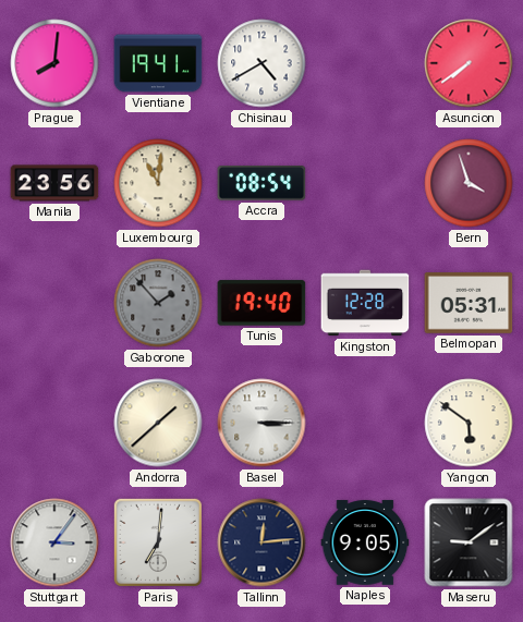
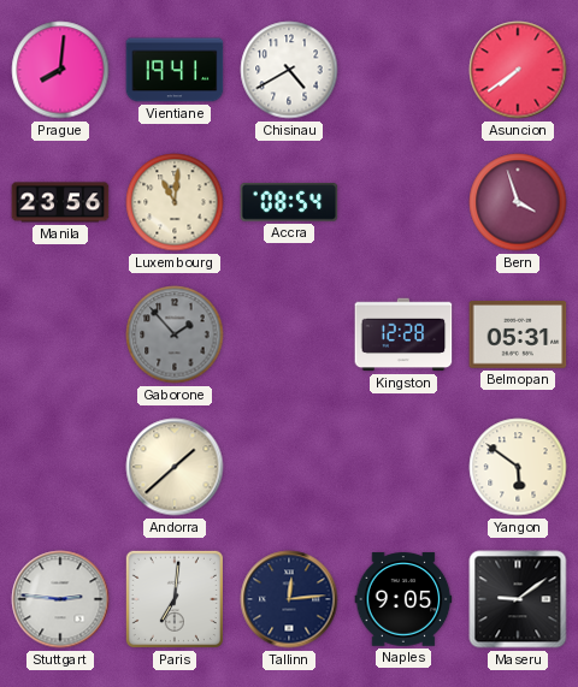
Tunis: 19:40 -> none (261, 303)
Basel: 3:15 -> none (261, 423)
Stuttgart: 3:06 -> 2:46 (60, 599)
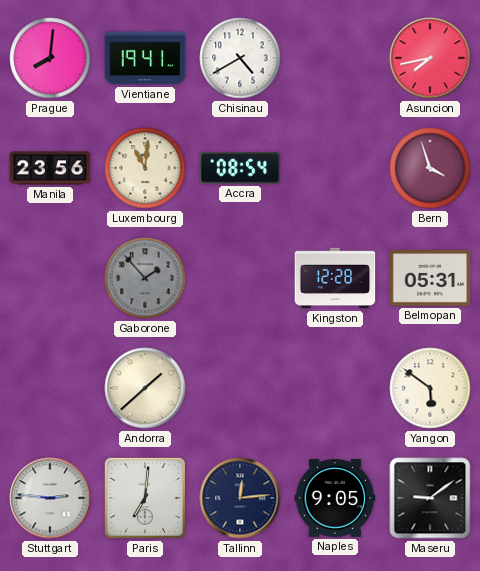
Asuncion: 7:39 -> 7:43 (430, 58)
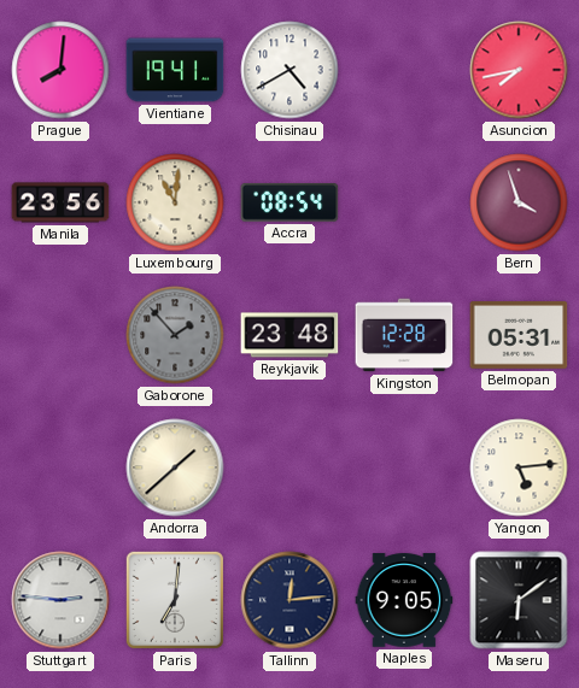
Reykjavik: none -> 23:48 (289, 335)
Yangon: 5:51 -> 5:14 (519, 468)
Maseru: 9:09 -> 6:09 (519, 600)
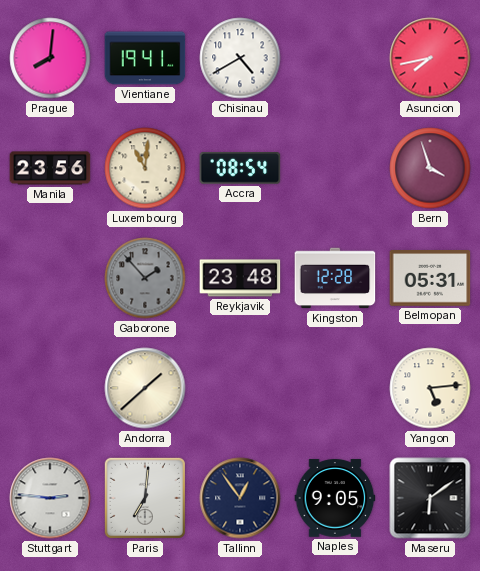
Tallinn: 12:14 -> 12:54 (240, 498)
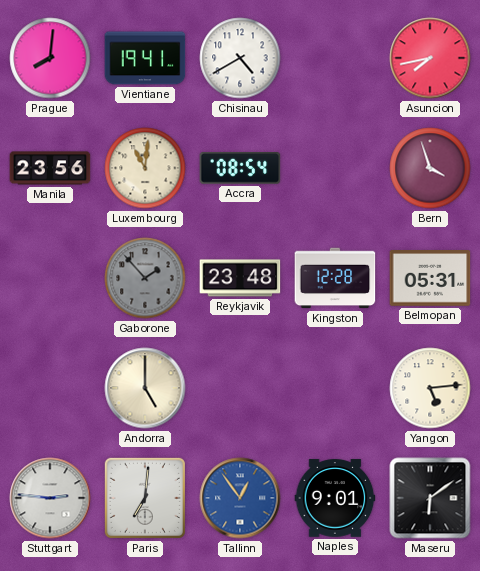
Andorra: 1:38 -> 5:00 (145, 388)
Tallinn dial: navy -> blue (240, 498)
Naples: 9:05 -> 9:01 (335, 498)
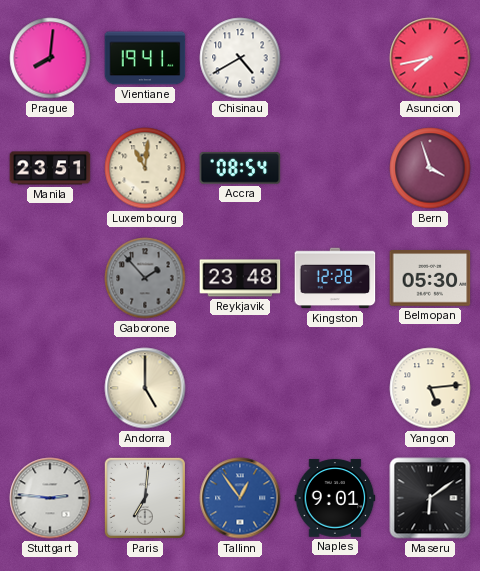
Manila: 23:56 -> 23:51 (50, 168)
Belmopan: 05:31 -> 05:30 (430, 279)
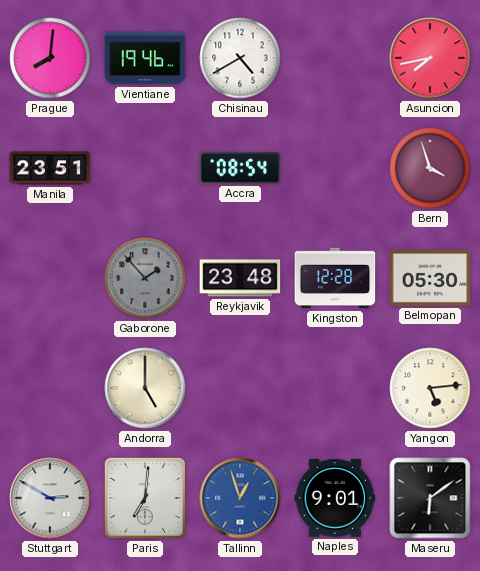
Vientiane: 19:41 -> 19:46 (145, 58)
Luxembourg: 11:01 -> none (145, 168)
Stuttgart: 2:46 -> 2:50 (50, 498)
Tallinn: 12:54 -> 12:57 (240, 498)
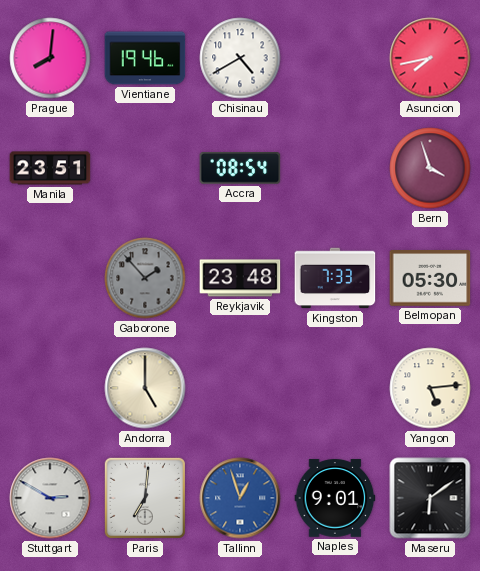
Kingston: 12:28 -> 7:33 (335, 278)
